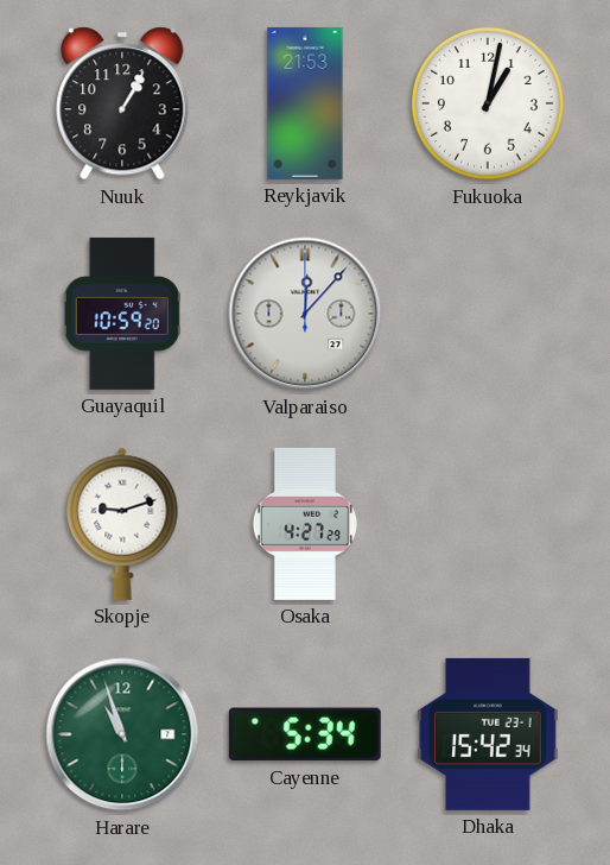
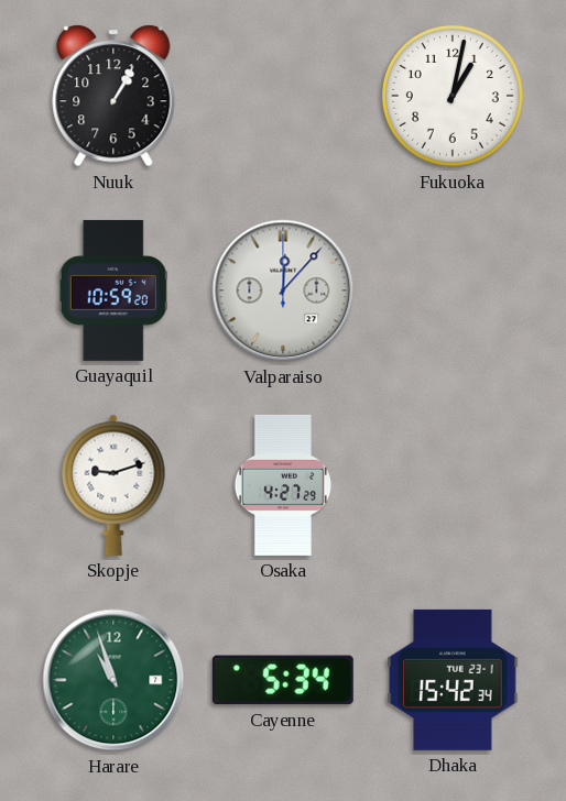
Reykjavik: 21:53 -> none (305, 103)
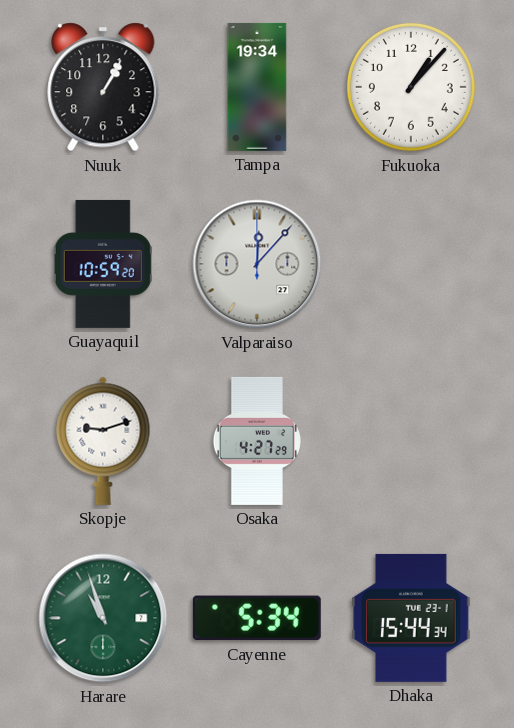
Tampa: none -> 19:34 (257, 87)
Fukuoka: 1:02 -> 1:07 (411, 87)
Dhaka: 15:42 -> 15:44 (411, 618)
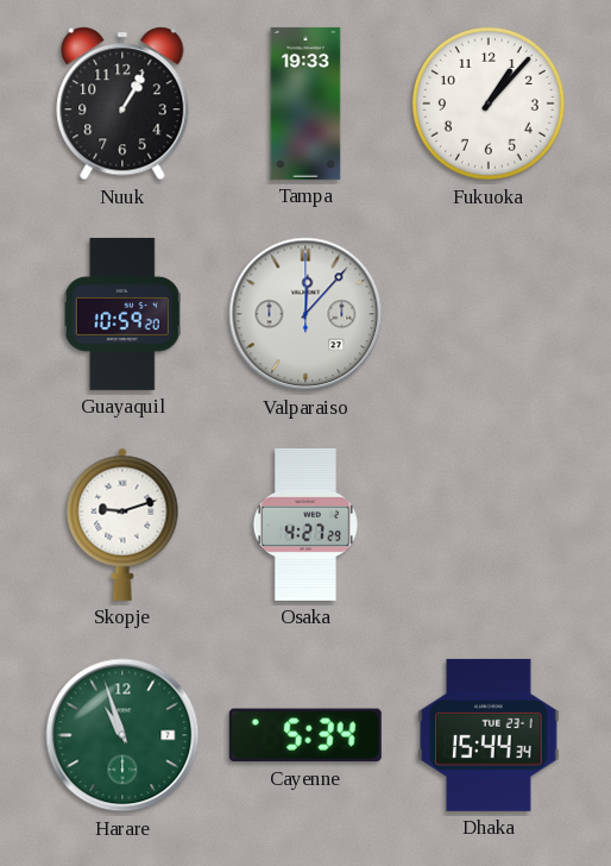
Tampa: 19:34 -> 19:33 (305, 103)
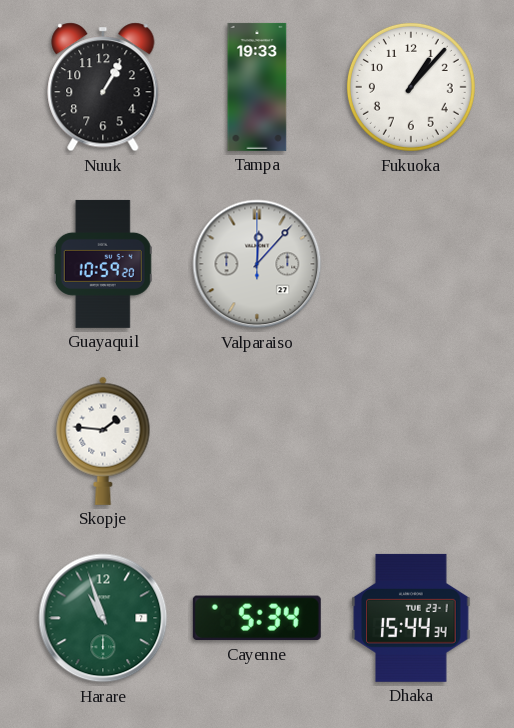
Skopje: 9:12 -> 1:46 (103, 441)
Osaka: 4:27 -> none (305, 525)
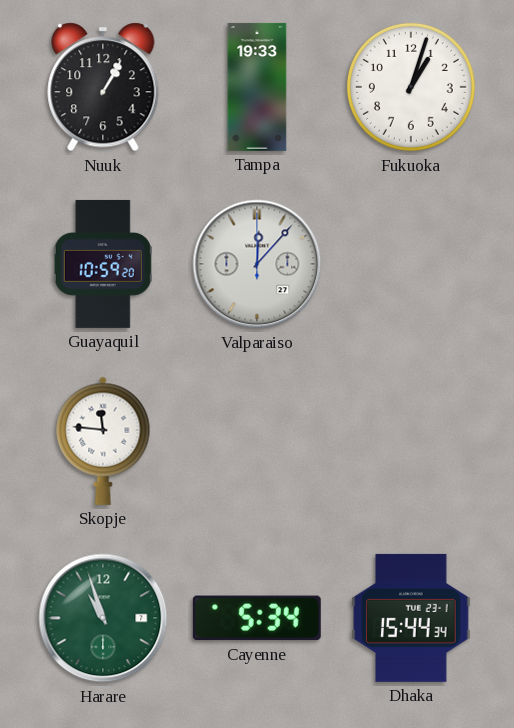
Fukuoka: 1:07 -> 1:03 (411, 87)
Skopje: 1:46 -> 11:46 (103, 441)
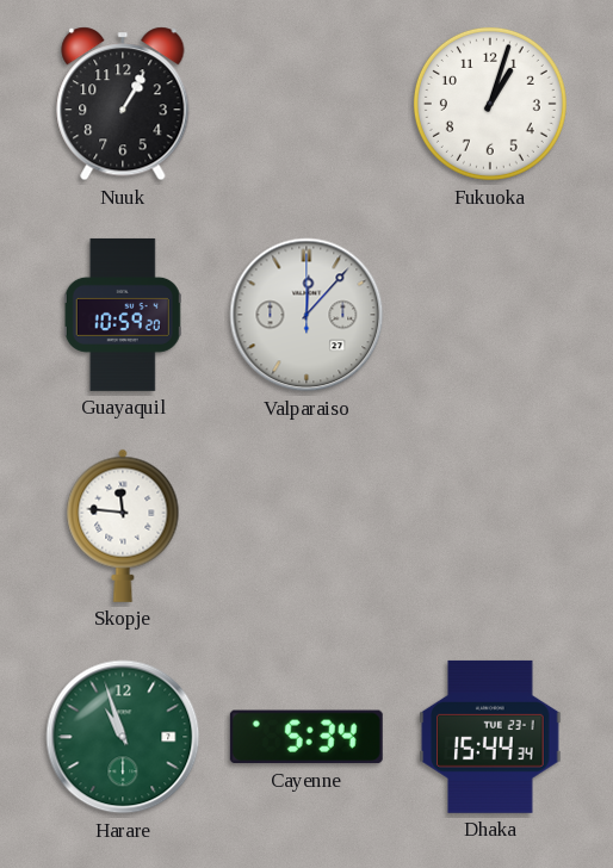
Tampa: 19:33 -> none (257, 87)
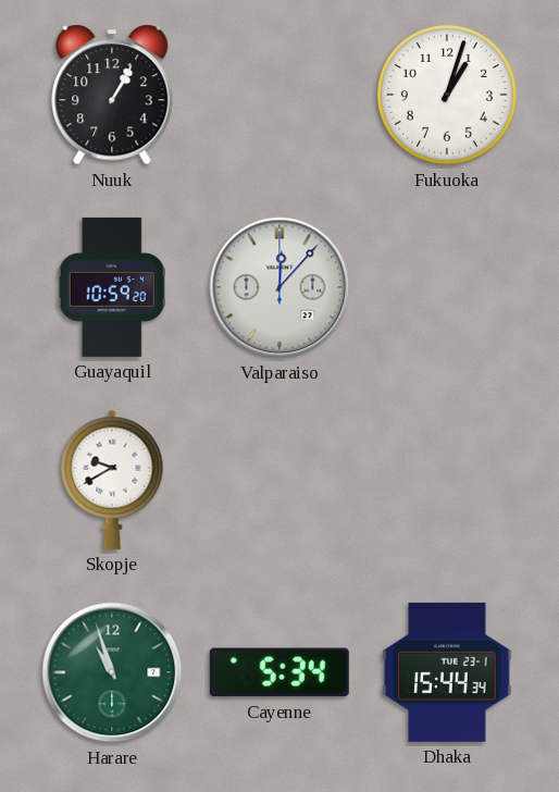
Skopje: 11:46 -> 9:40 (112, 480)
